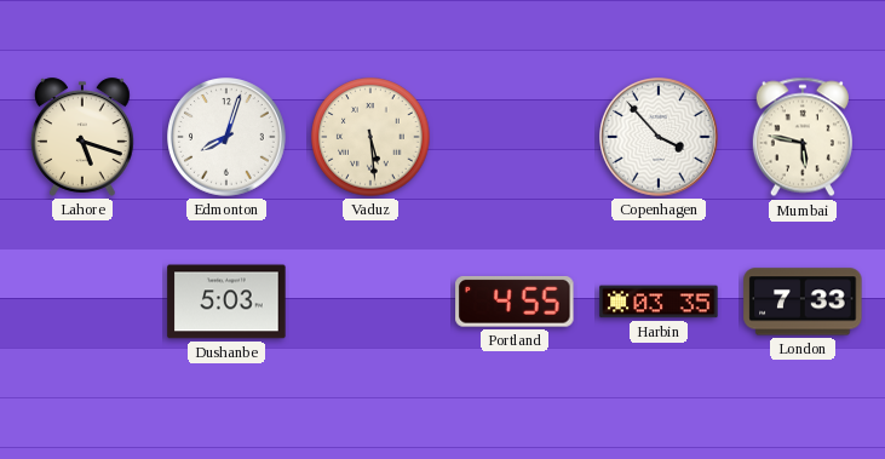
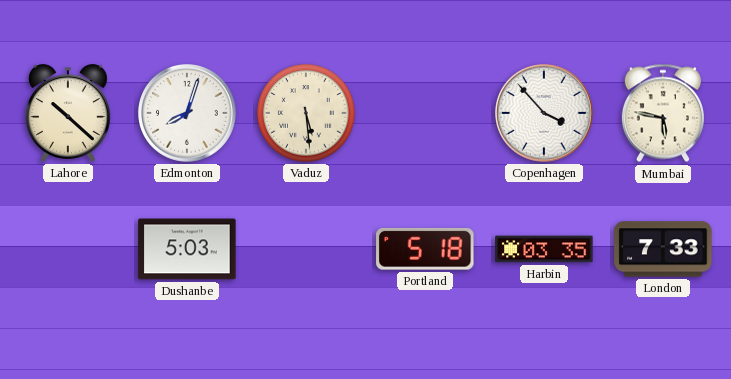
Lahore: 5:18 -> 10:22 (68, 113)
Portland: 4:55 -> 5:18 (425, 249)
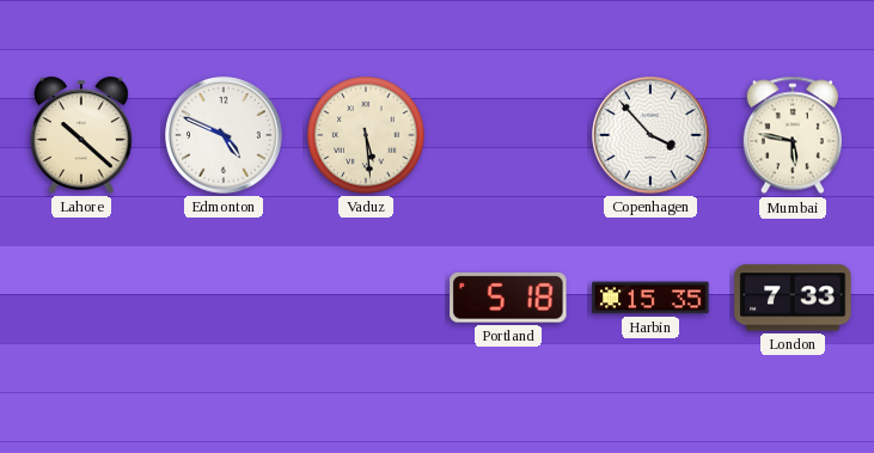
Edmonton: 8:03 -> 4:49 (225, 136)
Dushanbe: 5:03 -> none (187, 249)
Harbin: 03:35 -> 15:35 (650, 298)
